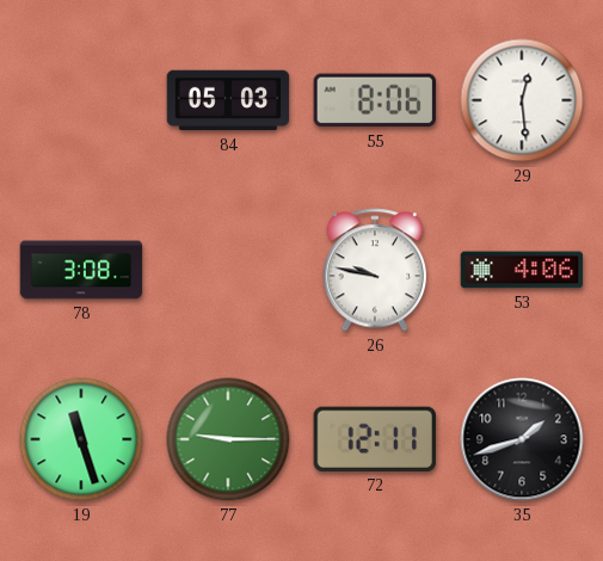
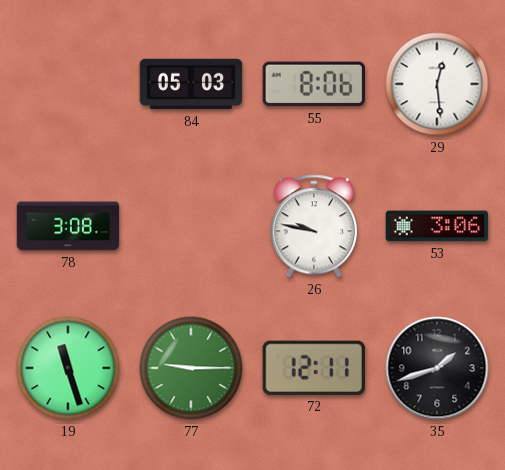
53: 4:06 -> 3:06 (437, 226)
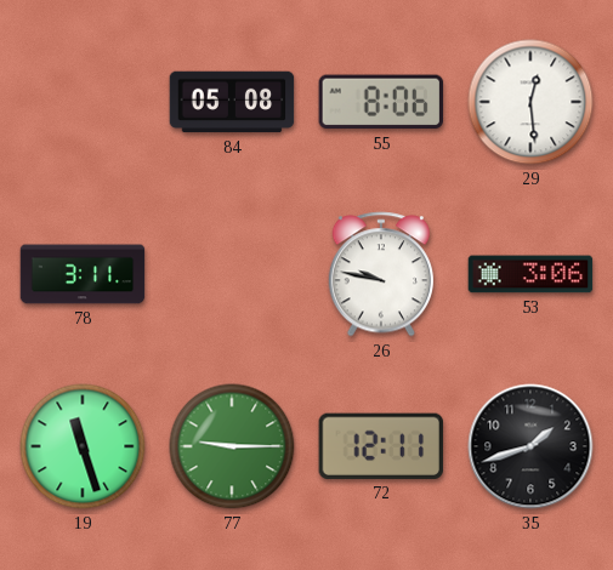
84: 05:03 -> 05:08 (232, 102)
78: 3:08 -> 3:11 (83, 274)
